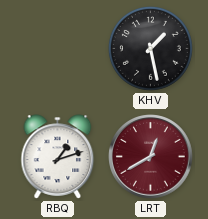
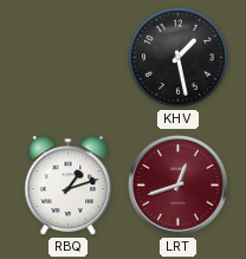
LRT: 12:40 -> 12:42 (179, 186)
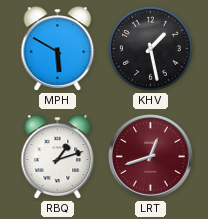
MPH: none -> 5:50 (58, 49)
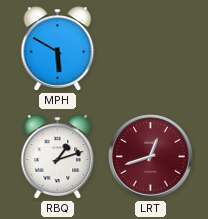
KHV: 1:28 -> none (150, 48)
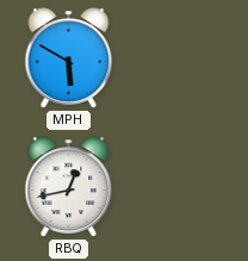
RBQ: 1:12 -> 12:43 (69, 187)
LRT: 12:42 -> none (151, 157)
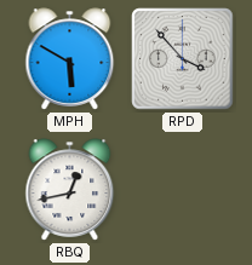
RPD: none -> 3:53 (183, 59)
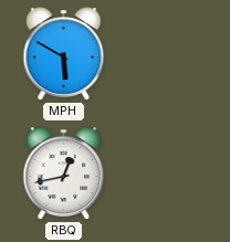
RPD: 3:53 -> none (183, 59)
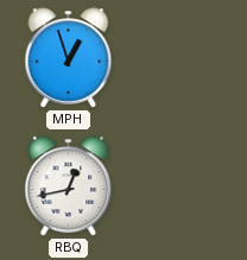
MPH: 5:50 -> 12:57 (69, 58)
